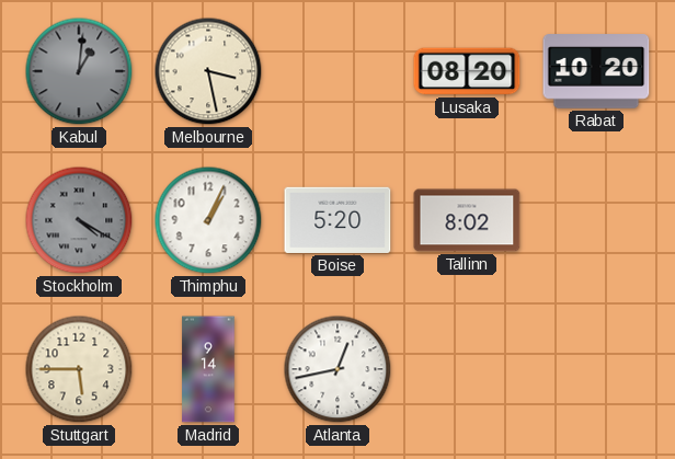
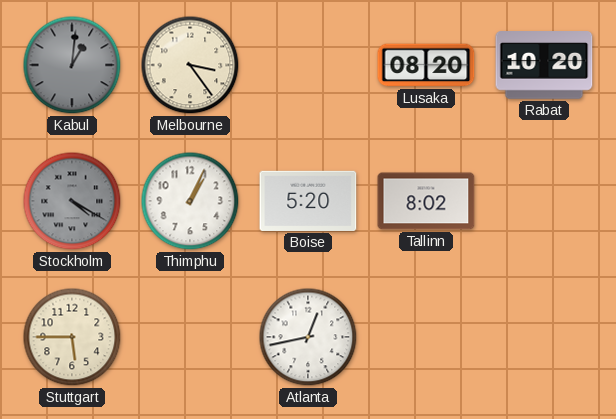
Melbourne: 3:28 -> 3:24 (190, 65)
Madrid: 9:14 -> none (208, 369)
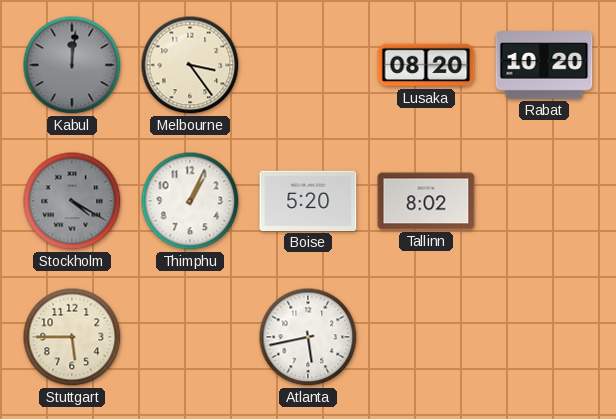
Kabul: 1:01 -> 12:01 (72, 65)
Atlanta: 12:43 -> 5:43 (308, 337)
